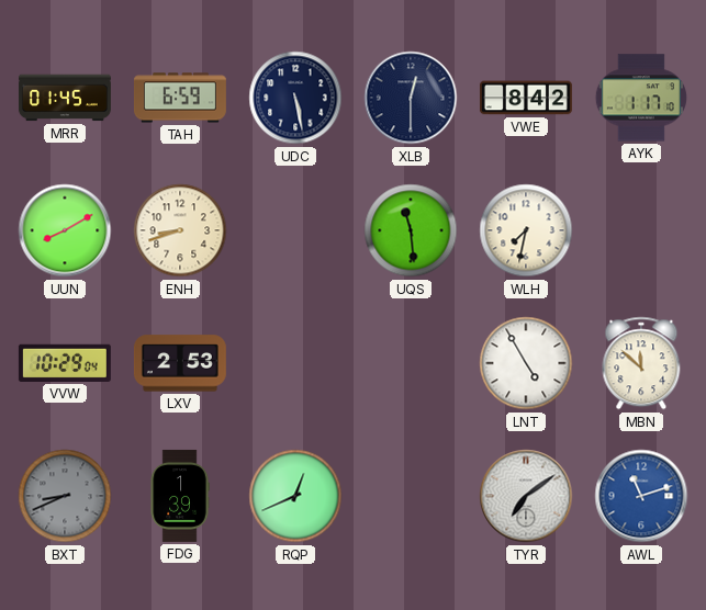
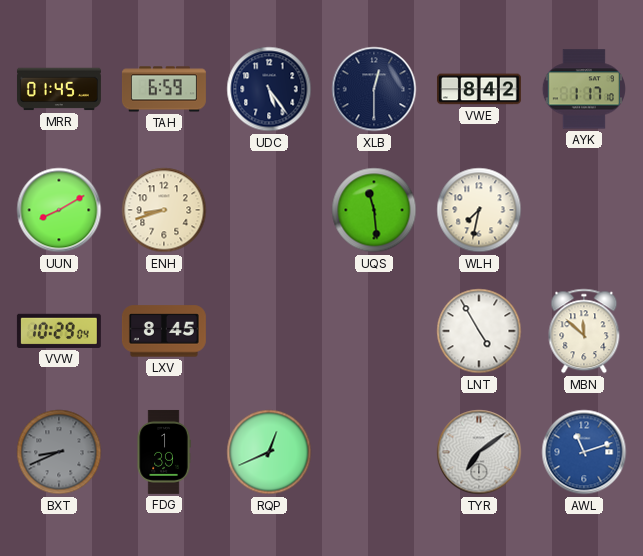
UDC: 5:28 -> 5:24 (269, 89)
LXV: 2:53 -> 8:45 (164, 331)
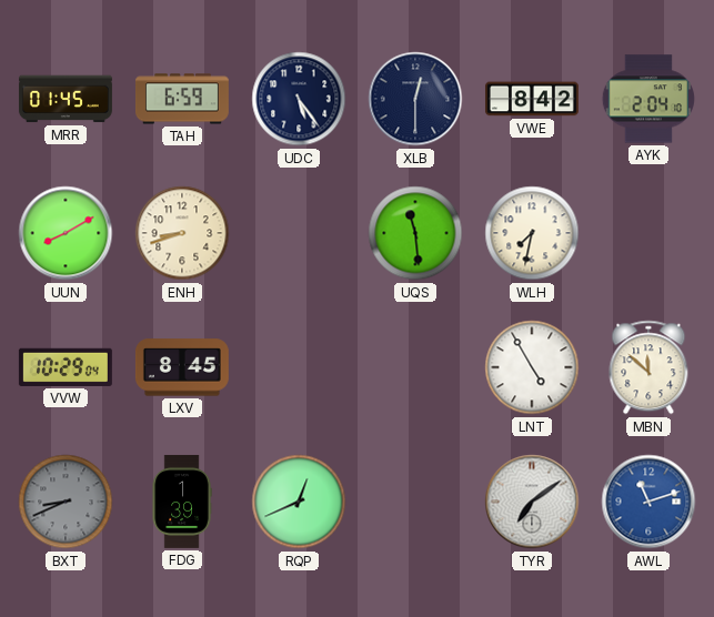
AYK: 1:17 -> 2:04 (648, 99)
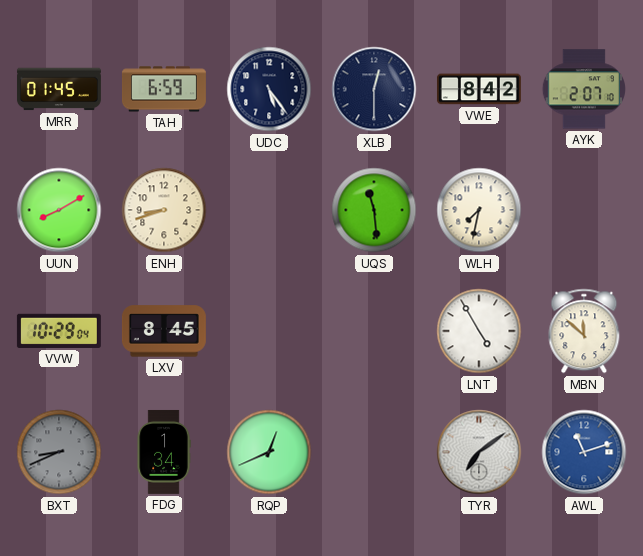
AYK: 2:04 -> 2:07 (584, 89)
FDG: 1:39 -> 1:34 (164, 452)
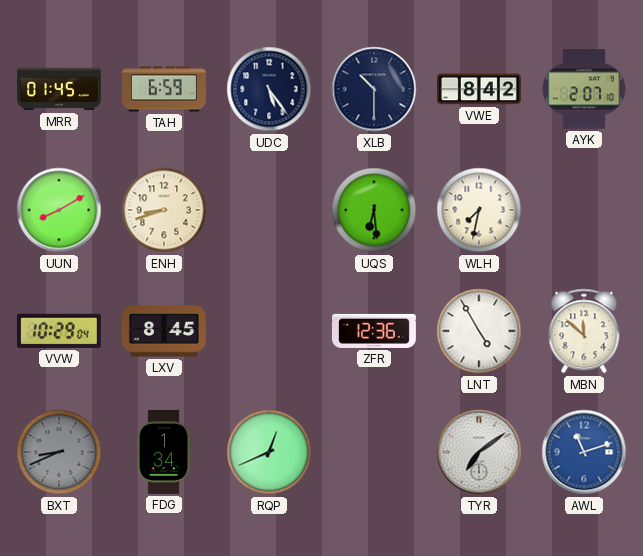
XLB: 12:30 -> 10:30 (374, 89)
UQS: 11:29 -> 6:29 (374, 210)
ZFR: none -> 12:36 (374, 331)
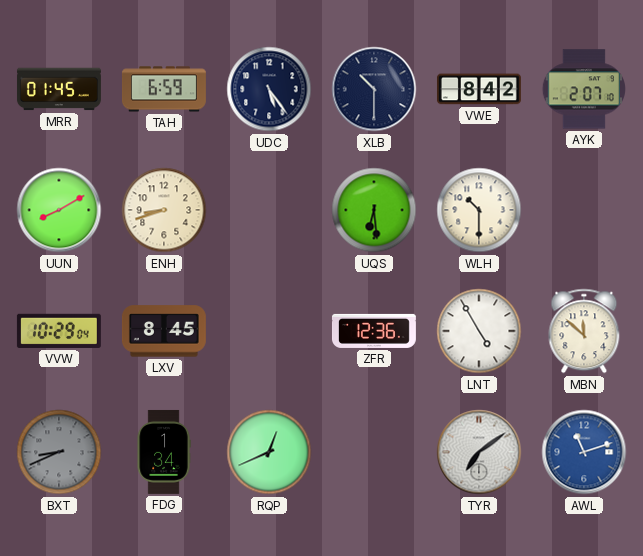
WLH: 7:32 -> 10:30 (479, 210)
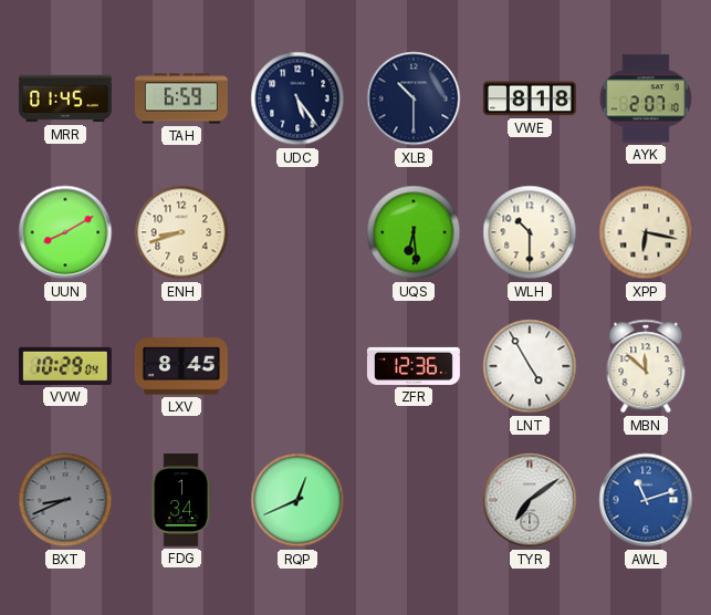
VWE: 8:42 -> 8:18 (530, 98)
XPP: none -> 6:17 (646, 232)
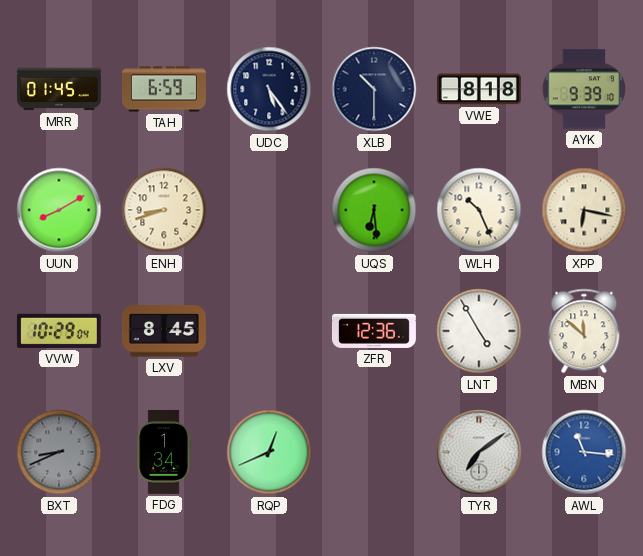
AYK: 2:07 -> 9:39 (584, 89)
WLH: 10:30 -> 10:26 (479, 210)
AWL: 11:12 -> 11:16 (584, 452)
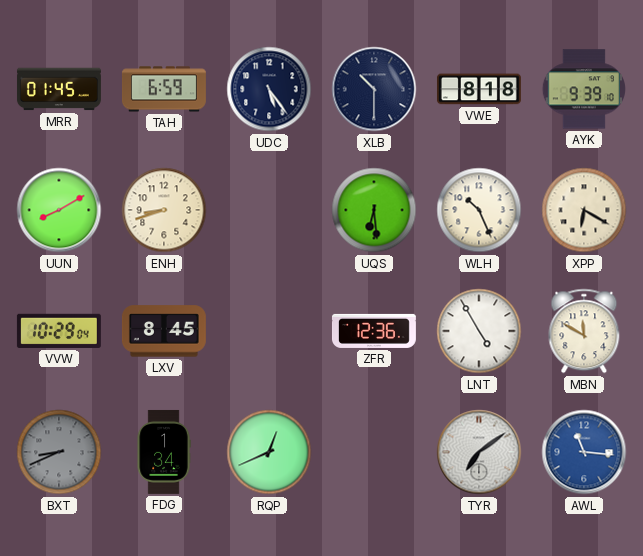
XPP: 6:17 -> 6:20 (584, 210)
MBN: 11:52 -> 11:50 (584, 331)
